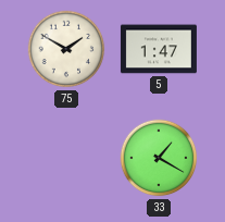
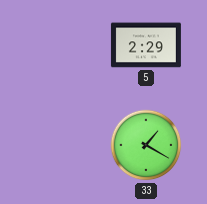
75: 1:50 -> none (66, 49)
5: 1:47 -> 2:29 (146, 45)
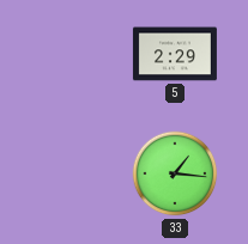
33: 1:20 -> 1:16 (175, 173)
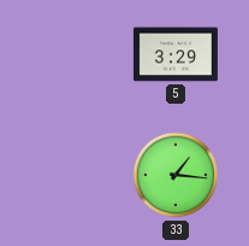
5: 2:29 -> 3:29 (176, 54)
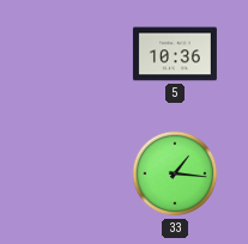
5: 3:29 -> 10:36 (175, 54)
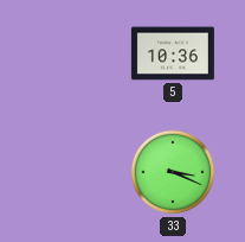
33: 1:16 -> 3:19 (173, 172)
